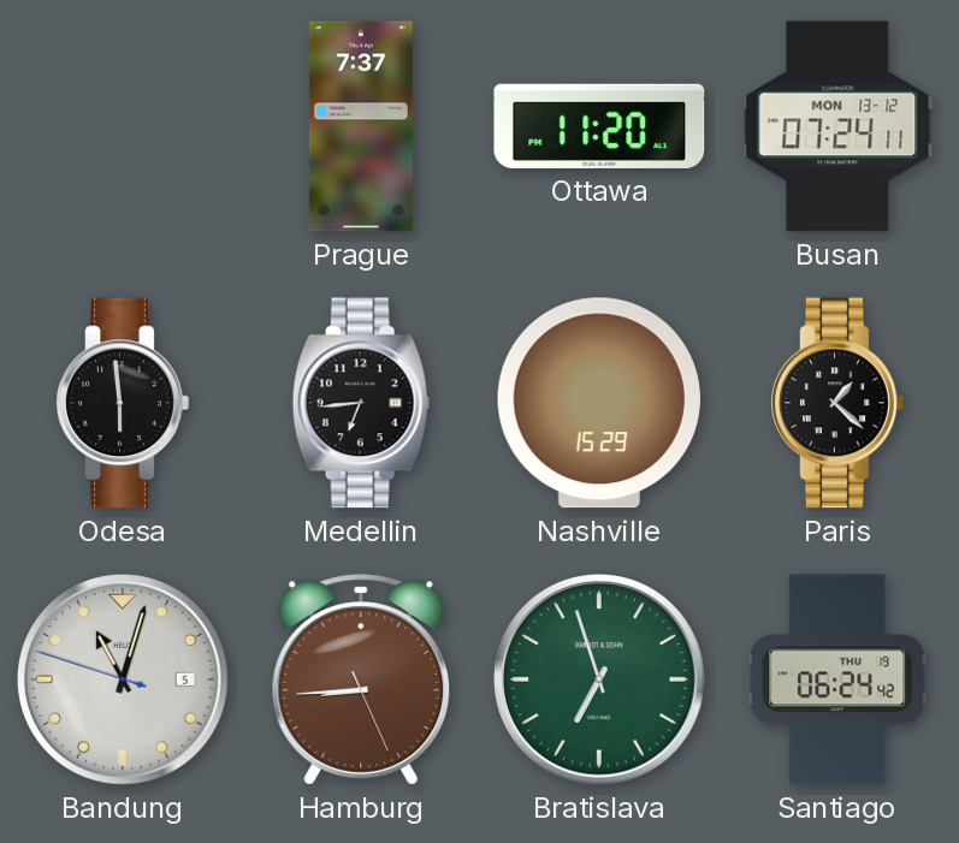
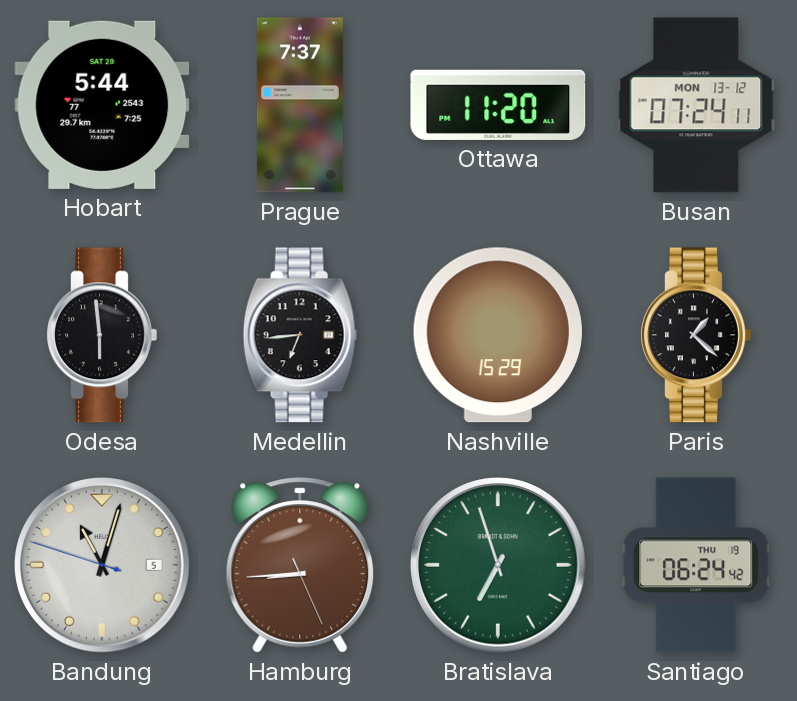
Hobart: none -> 5:44 (102, 105)
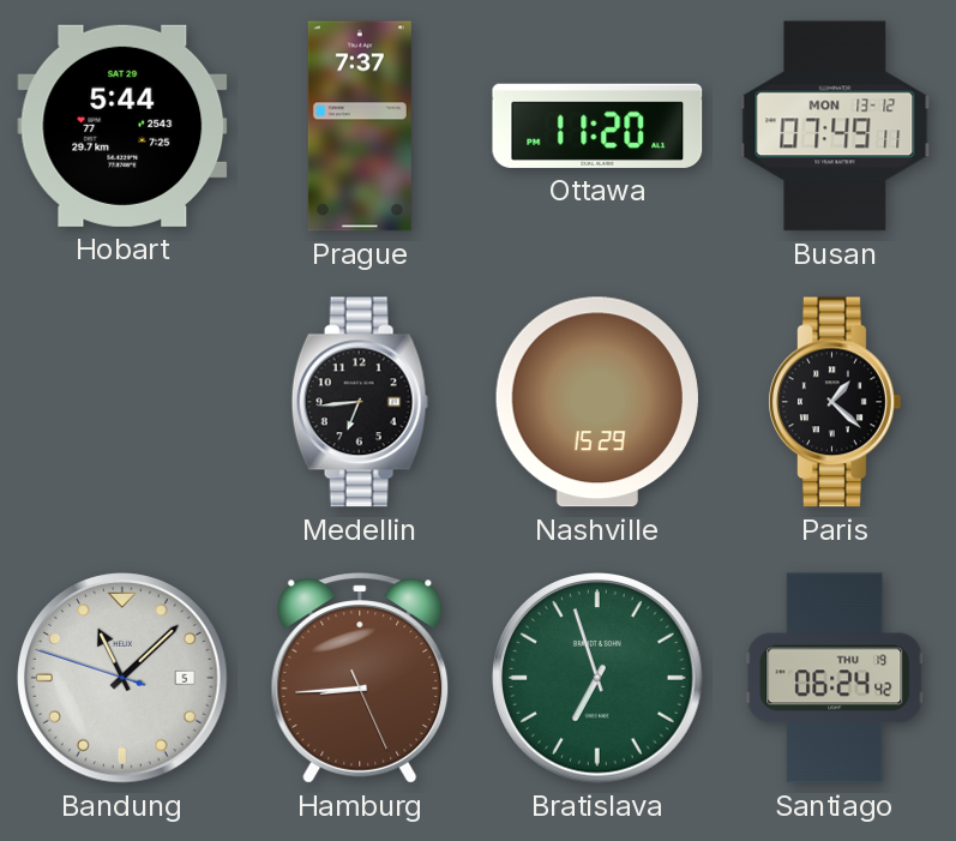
Busan: 07:24 -> 07:49 (835, 126)
Odesa: 5:59 -> none (102, 335)
Bandung: 11:02 -> 11:07 (122, 678)
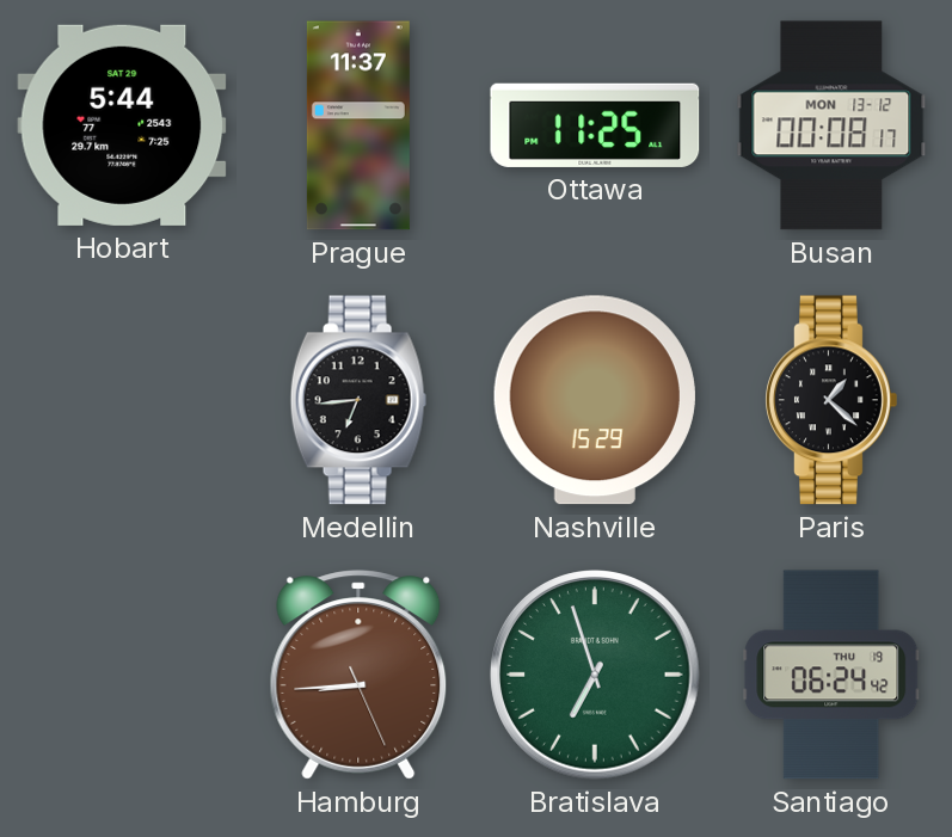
Prague: 7:37 -> 11:37 (358, 125)
Ottawa: 11:20 -> 11:25 (595, 125)
Busan: 07:49 -> 00:08 (831, 125)
Bandung: 11:07 -> none (122, 678)
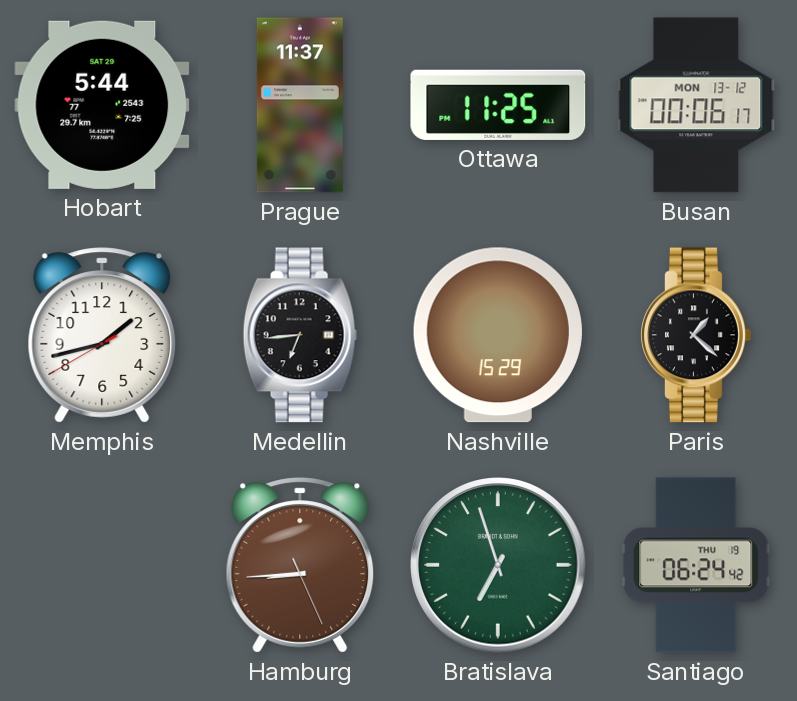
Busan: 00:08 -> 00:06 (696, 105)
Memphis: none -> 1:42 (102, 335)
